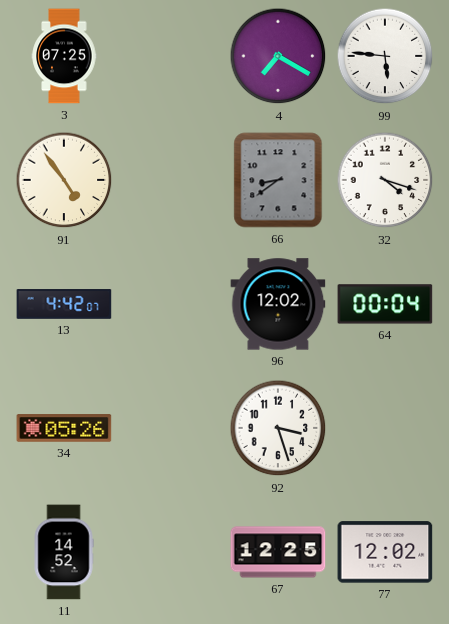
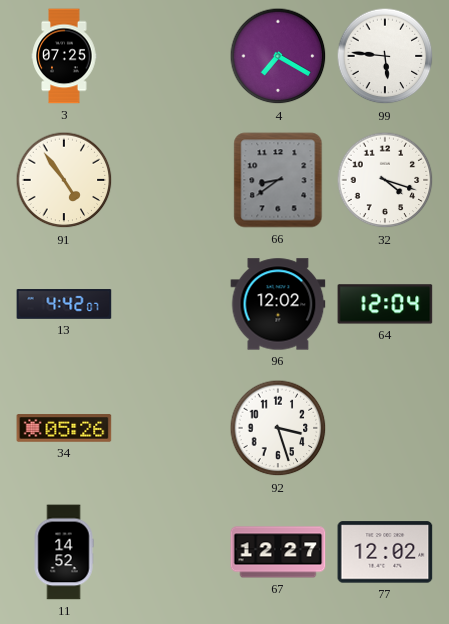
64: 00:04 -> 12:04 (385, 304)
67: 12:25 -> 12:27 (278, 552)
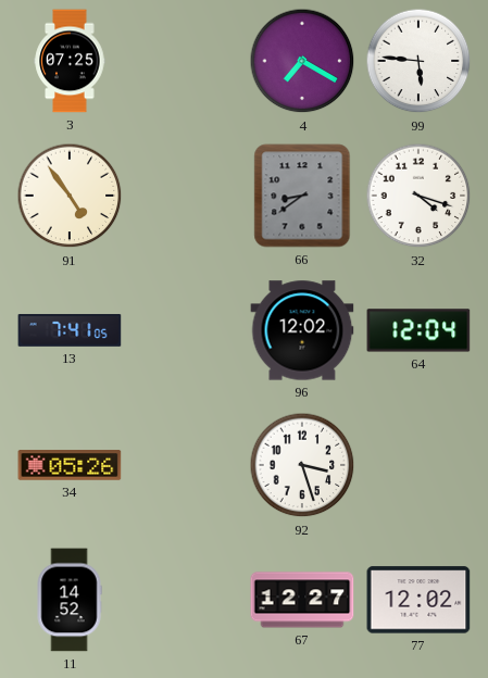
13: 4:42 -> 7:41 (70, 330)
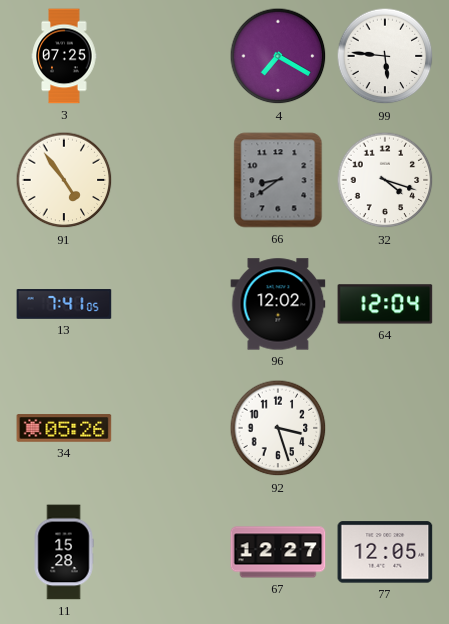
11: 14:52 -> 15:28 (64, 552)
77: 12:02 -> 12:05 (385, 552)
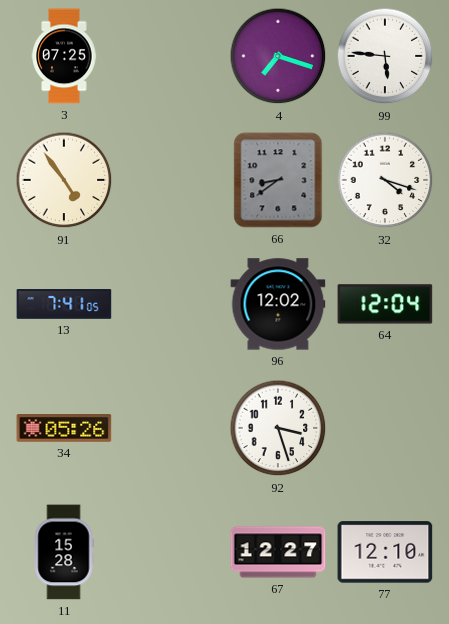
4: 7:20 -> 7:18 (278, 56)
77: 12:05 -> 12:10 (385, 552)
